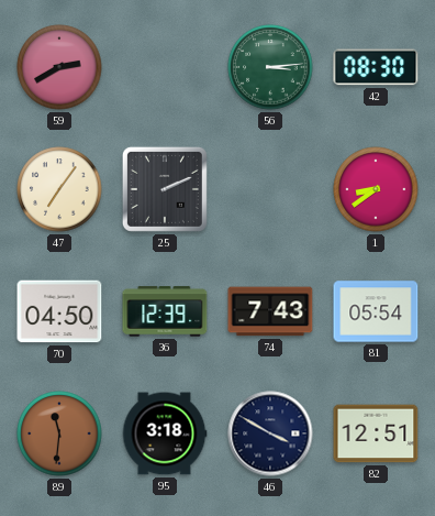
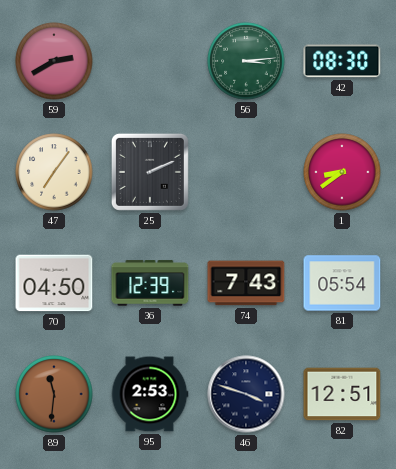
95: 3:18 -> 2:53 (150, 394)
46: 3:50 -> 3:48 (246, 394)
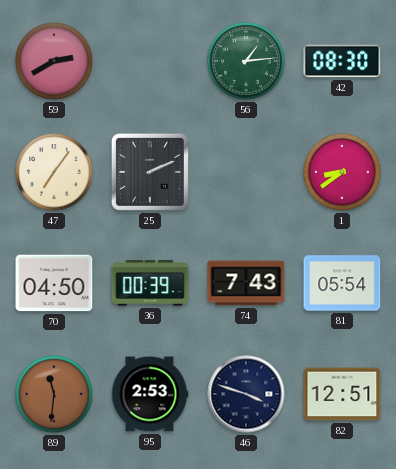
56: 3:14 -> 1:14 (246, 61)
36: 12:39 -> 00:39 (150, 283)
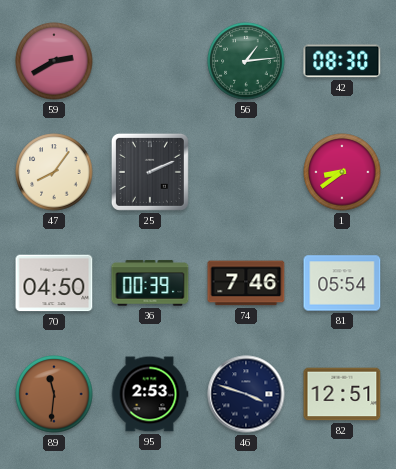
47: 7:06 -> 8:06 (54, 172)
74: 7:43 -> 7:46 (246, 283)
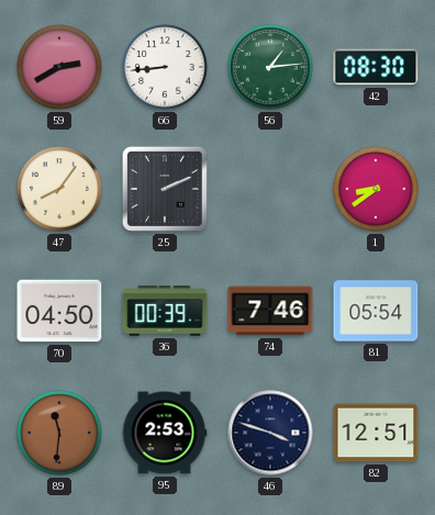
66: none -> 8:44 (165, 67)
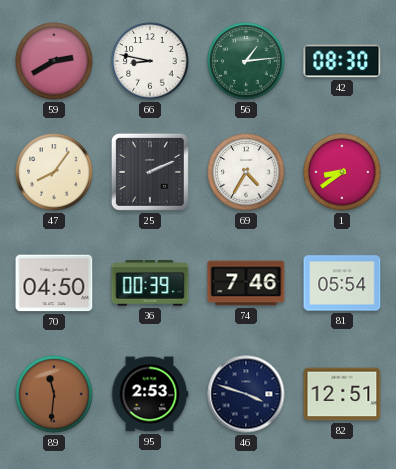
66: 8:44 -> 8:47 (150, 61)
69: none -> 4:35 (246, 172)
